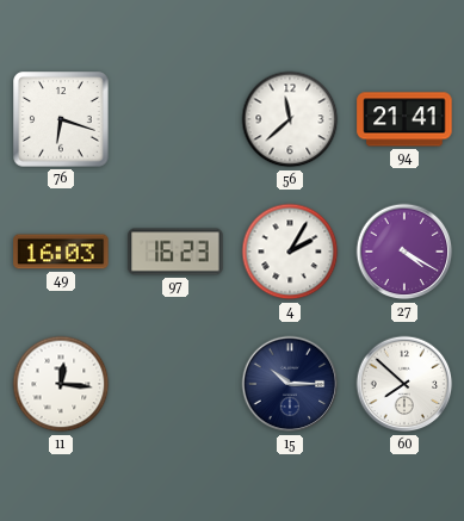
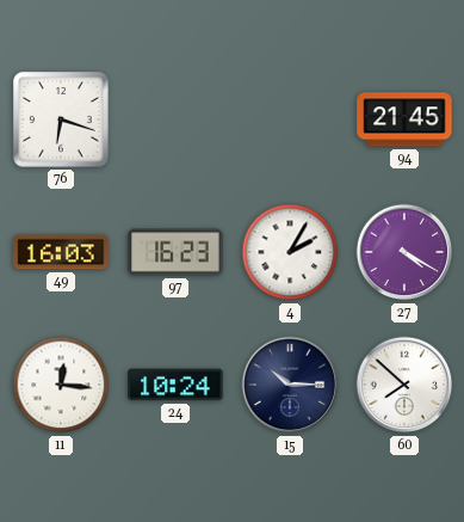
56: 11:38 -> none (290, 119)
94: 21:41 -> 21:45 (404, 119)
24: none -> 10:24 (175, 385)
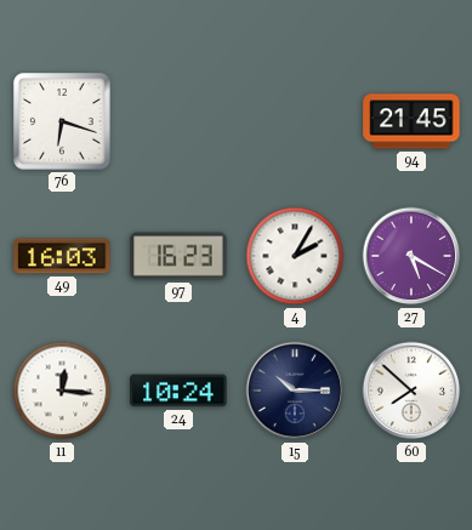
27: 4:20 -> 5:20 (411, 256)
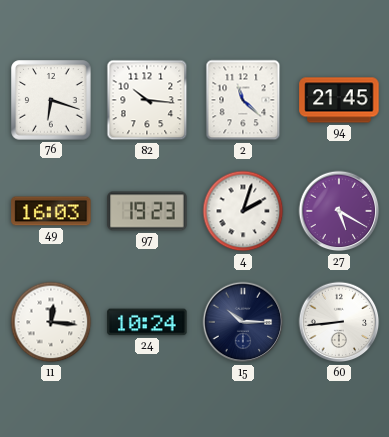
82: none -> 10:16 (147, 100)
2: none -> 11:22 (243, 100)
97: 16:23 -> 19:23 (147, 211)
4: 2:05 -> 2:03 (243, 211)
60: 7:52 -> 8:44 (339, 322)
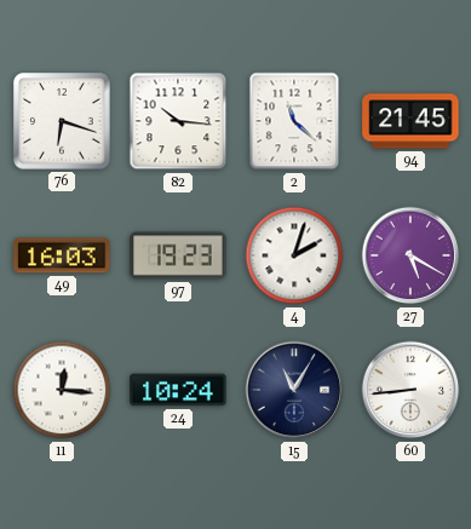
15: 10:15 -> 11:05 (294, 390)
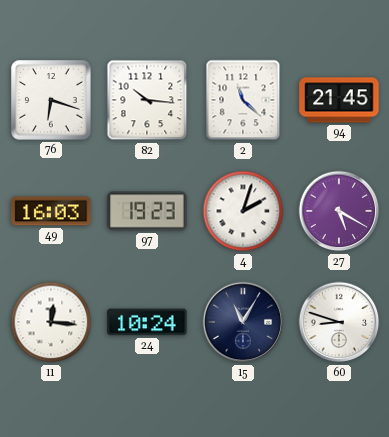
60: 8:44 -> 8:48 (339, 322)
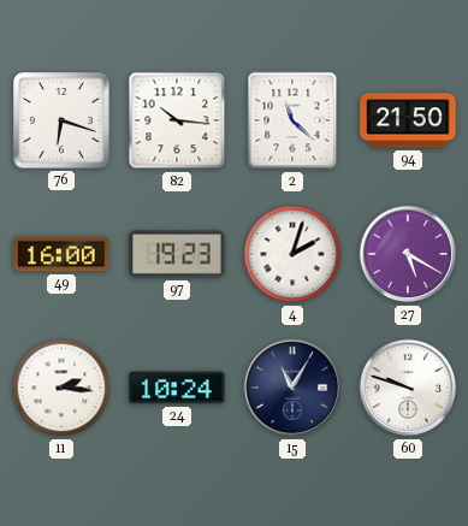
94: 21:45 -> 21:50 (408, 120)
49: 16:03 -> 16:00 (61, 254)
11: 12:16 -> 2:16 (61, 388)
60: 8:48 -> 9:48 (408, 388)
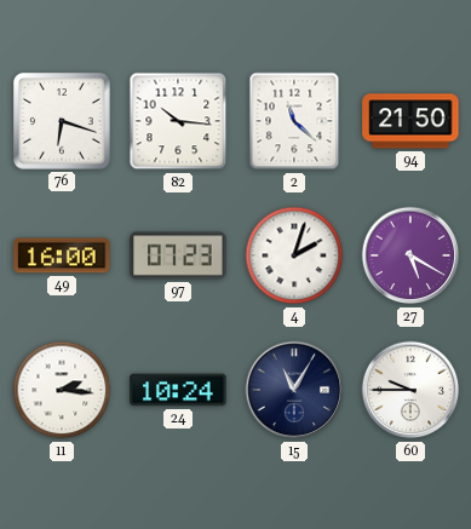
97: 19:23 -> 07:23 (178, 255)
60: 9:48 -> 9:45 (410, 390)
